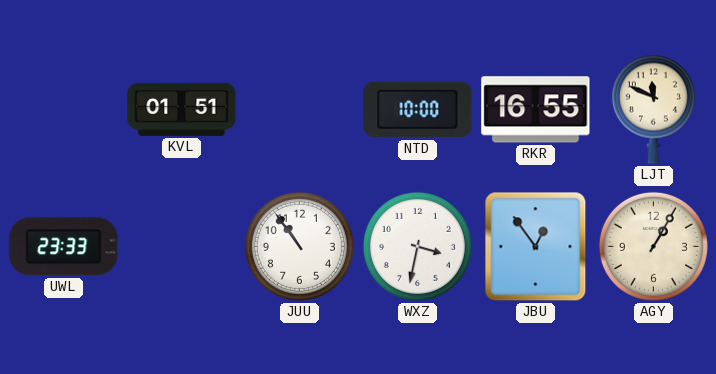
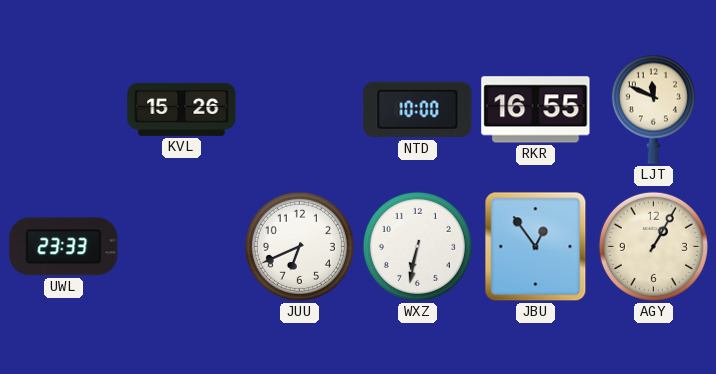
KVL: 01:51 -> 15:26 (182, 109)
JUU: 10:54 -> 6:41 (299, 246)
WXZ: 3:32 -> 6:32 (417, 246)
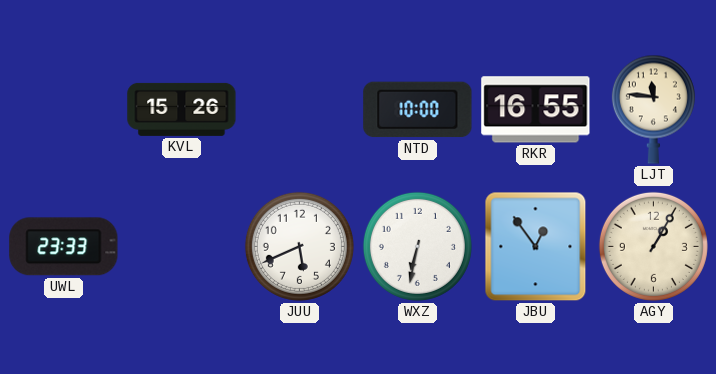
LJT: 11:49 -> 11:46 (653, 109)
JUU: 6:41 -> 5:41 (299, 246)
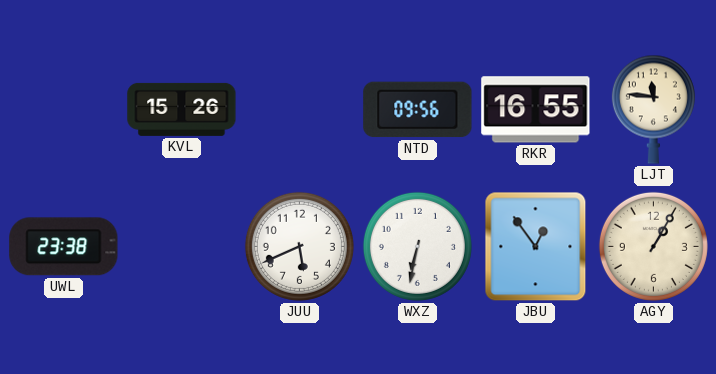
NTD: 10:00 -> 09:56 (418, 110)
UWL: 23:33 -> 23:38 (64, 247)
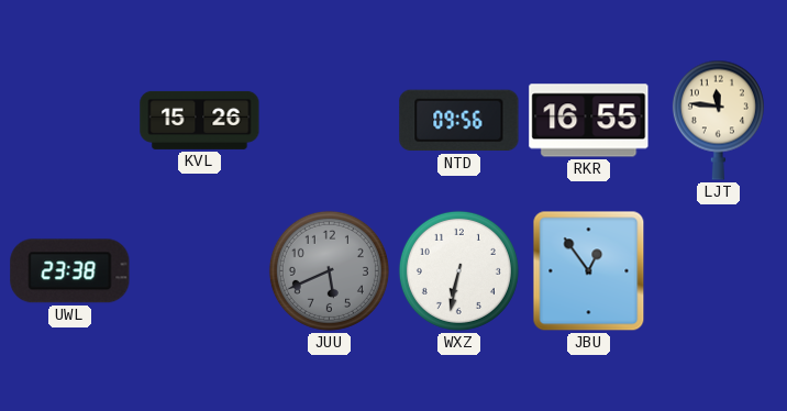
JUU dial: white -> grey (329, 270)
AGY: 1:05 -> none (653, 246)
